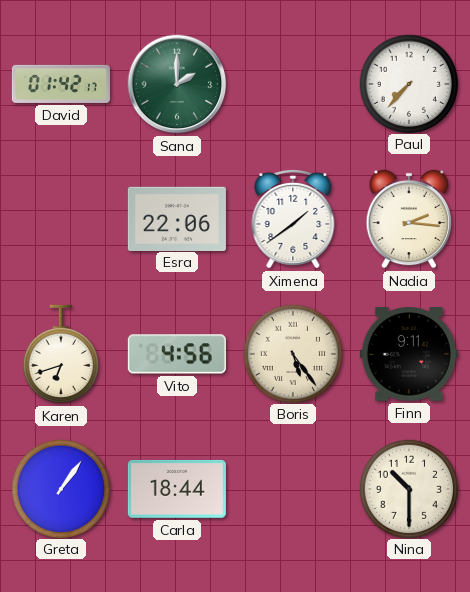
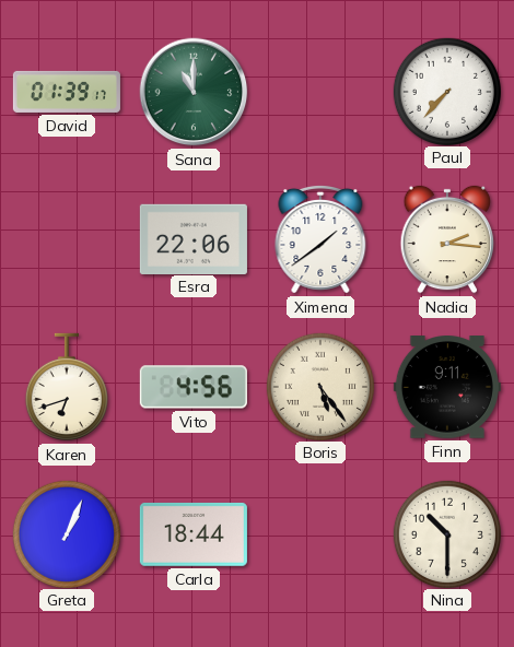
David: 01:42 -> 01:39 (67, 92)
Sana: 2:00 -> 11:00 (194, 92)
Greta: 1:06 -> 1:04 (66, 533)
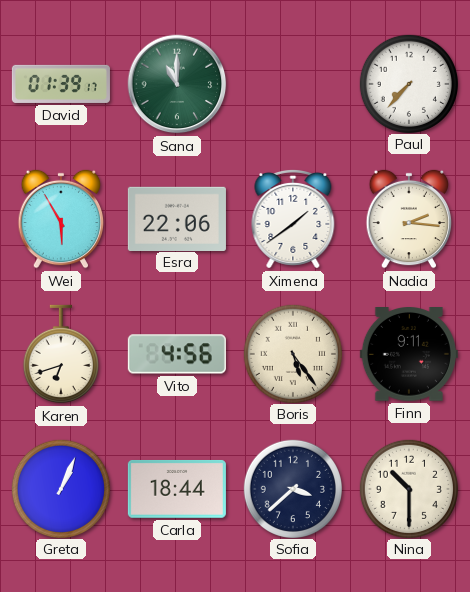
Wei: none -> 5:55 (61, 219)
Sofia: none -> 3:38 (292, 488)
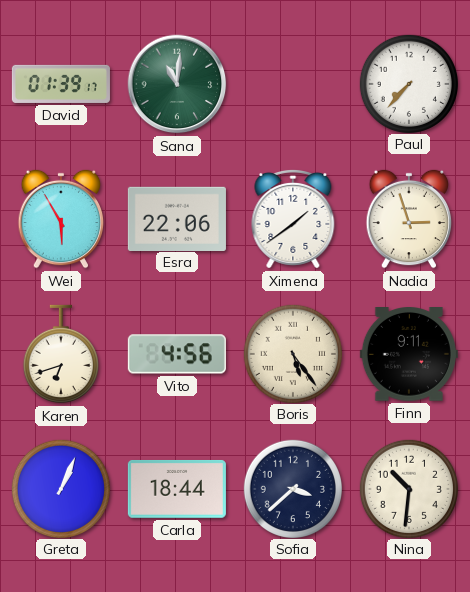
Sana: 11:00 -> 11:01 (177, 84)
Nadia: 2:16 -> 2:57 (409, 219)
Nina: 10:30 -> 10:31 (408, 488)
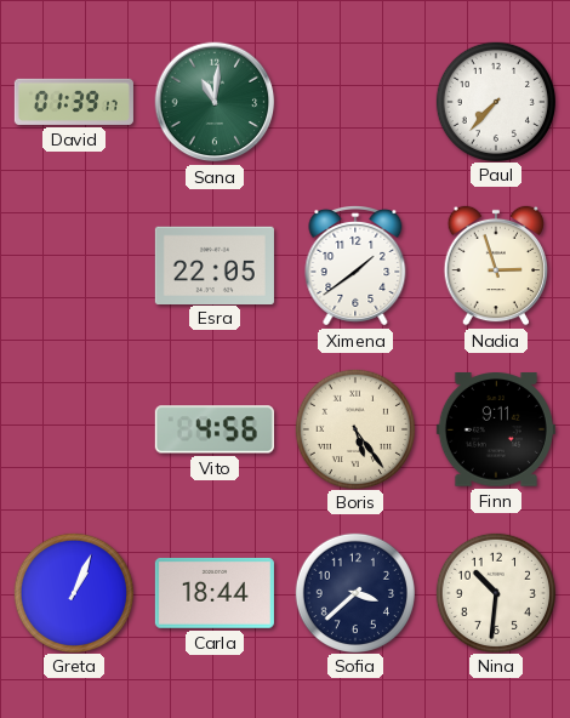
Wei: 5:55 -> none (61, 219)
Esra: 22:06 -> 22:05 (215, 264)
Karen: 6:42 -> none (61, 354)
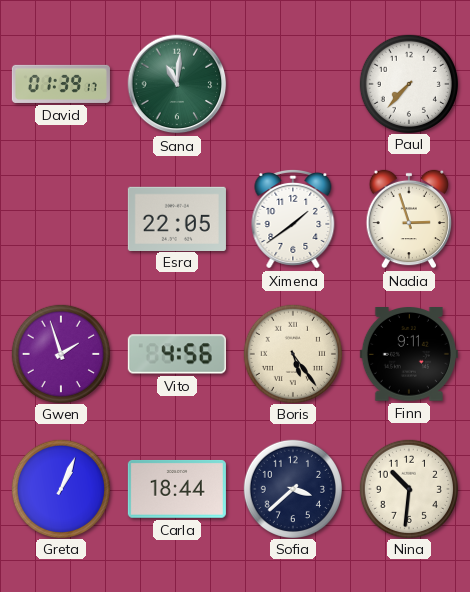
Gwen: none -> 1:57 (60, 353)
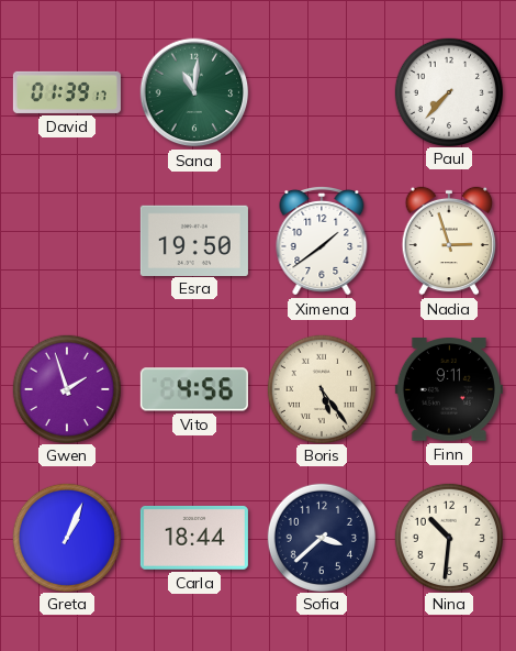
Esra: 22:05 -> 19:50 (194, 240)
